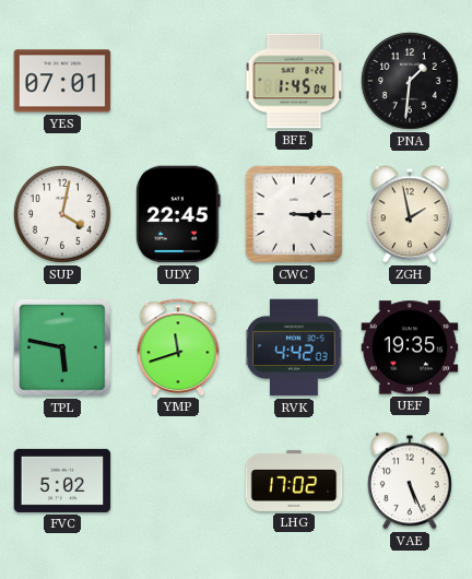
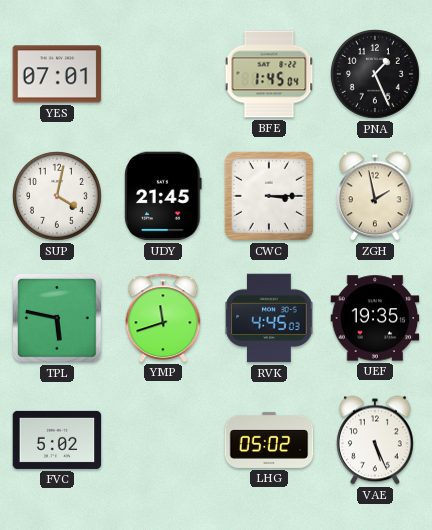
PNA: 1:31 -> 1:26 (375, 74)
UDY: 22:45 -> 21:45 (163, 196)
RVK: 4:42 -> 4:45 (269, 318)
LHG: 17:02 -> 05:02 (269, 440)
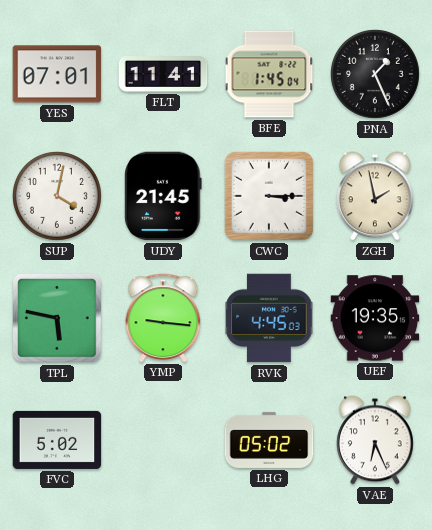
FLT: none -> 11:41 (163, 75)
YMP: 11:42 -> 9:16 (163, 318)
VAE: 5:26 -> 6:26 (375, 440)
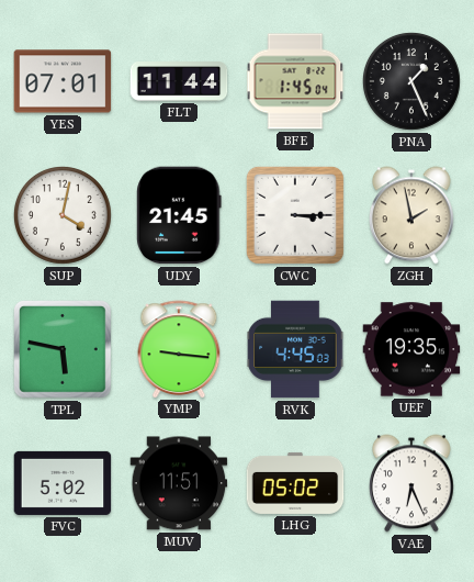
FLT: 11:41 -> 11:44 (179, 82)
MUV: none -> 11:51 (179, 483)
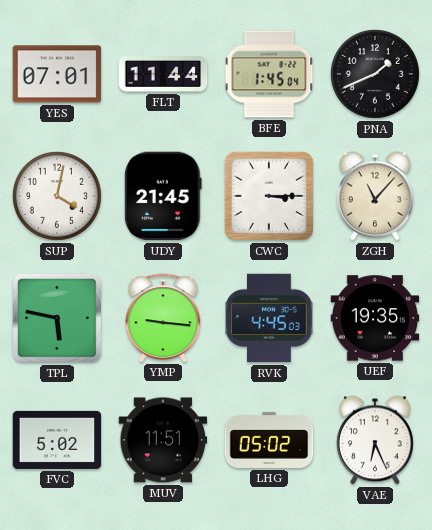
PNA: 1:26 -> 1:41 (375, 74)
ZGH: 1:58 -> 11:07 (375, 196)
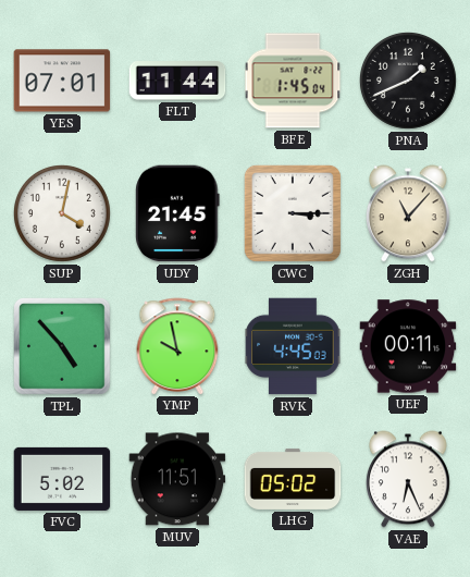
TPL: 5:47 -> 4:53 (63, 347)
YMP: 9:16 -> 9:58 (177, 346)
UEF: 19:35 -> 00:11 (408, 346)
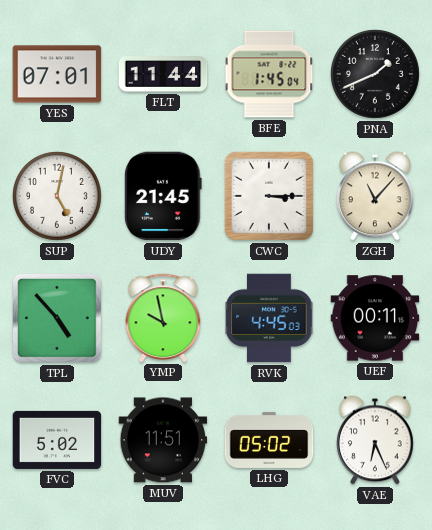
SUP: 4:02 -> 5:02 (57, 196)
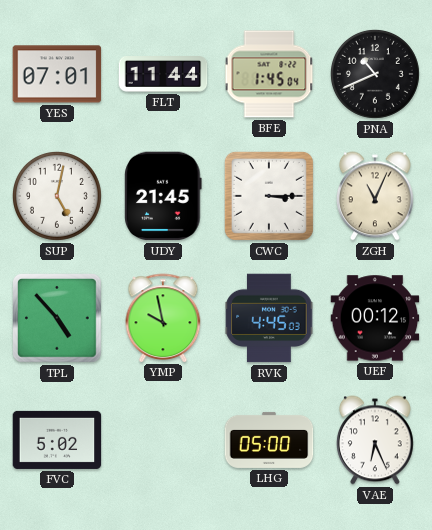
PNA: 1:41 -> 10:41 (375, 74)
ZGH: 11:07 -> 11:04 (375, 196)
UEF: 00:11 -> 00:12 (375, 318)
MUV: 11:51 -> none (163, 440)
LHG: 05:02 -> 05:00 (269, 440)
